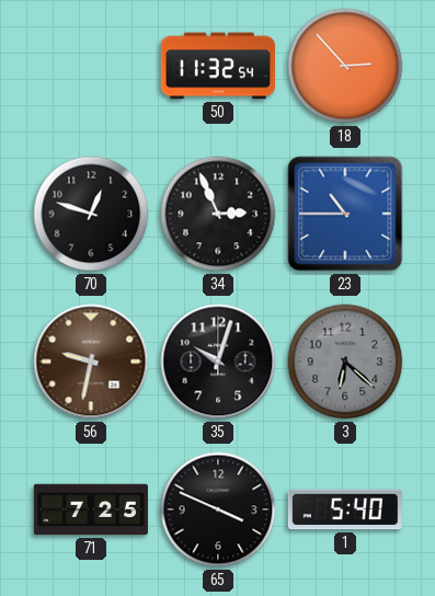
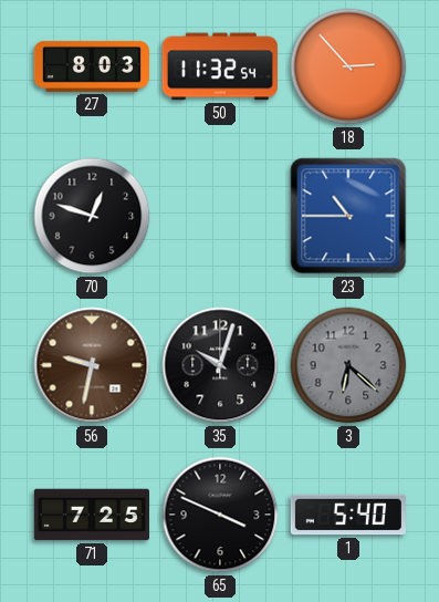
27: none -> 8:03 (92, 66)
34: 2:56 -> none (218, 214)
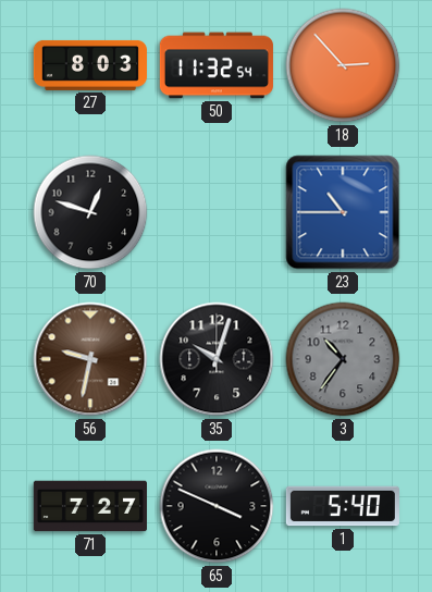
3: 6:22 -> 10:36 (343, 359)
71: 7:25 -> 7:27 (90, 506)
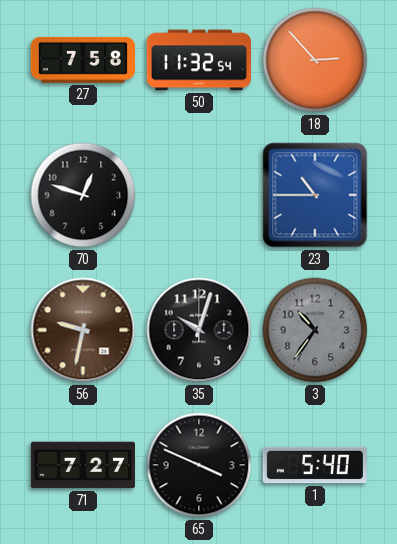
27: 8:03 -> 7:58 (83, 60)
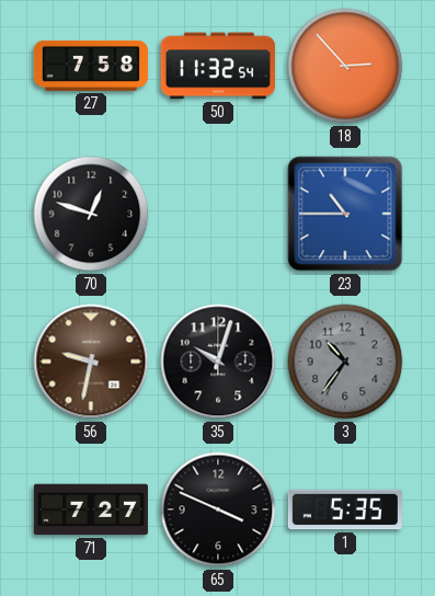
1: 5:40 -> 5:35 (345, 509)
